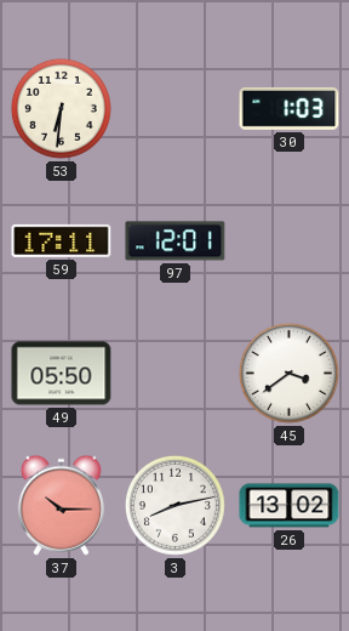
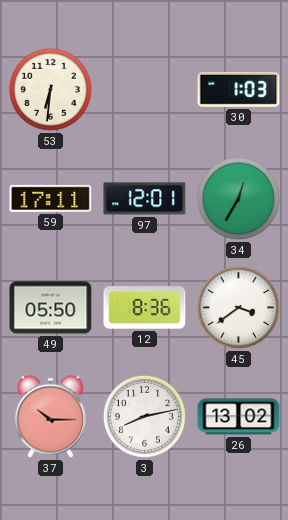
34: none -> 12:35 (238, 198)
12: none -> 8:36 (145, 308)
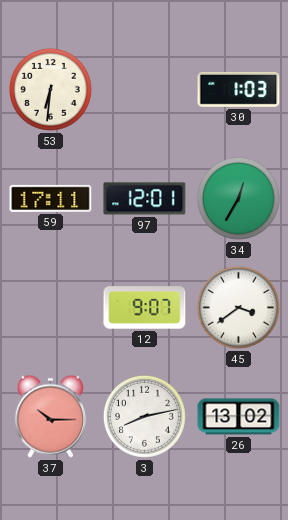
49: 05:50 -> none (51, 308)
12: 8:36 -> 9:07 (145, 308)
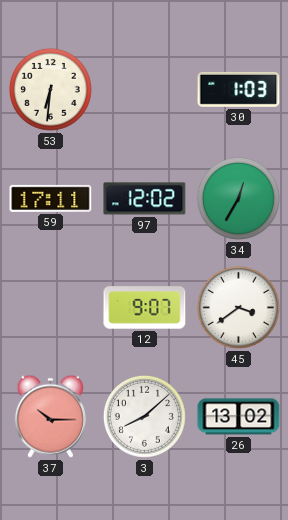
97: 12:01 -> 12:02 (145, 199)
3: 8:13 -> 8:08 (144, 416)
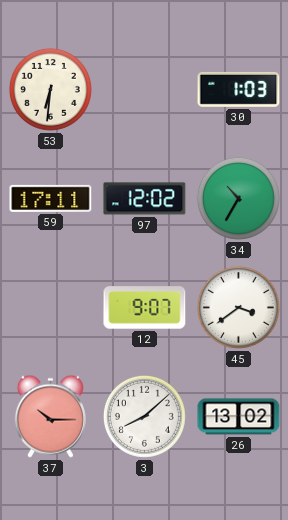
34: 12:35 -> 10:35 (238, 198)
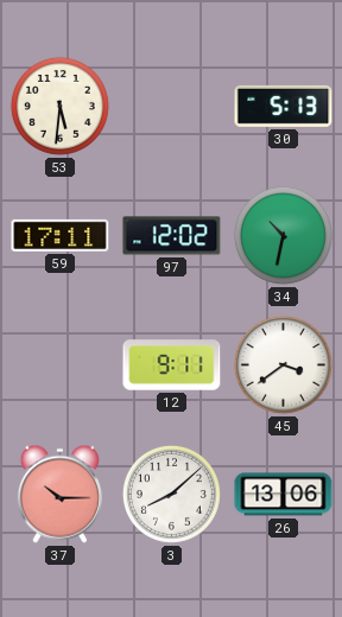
53: 6:31 -> 5:31 (59, 106)
30: 1:03 -> 5:13 (284, 106)
34: 10:35 -> 10:32 (283, 235)
12: 9:07 -> 9:11 (172, 365)
26: 13:02 -> 13:06 (284, 495)
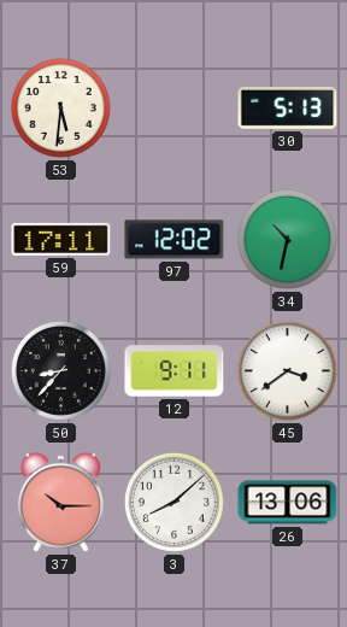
50: none -> 8:37 (60, 370)
